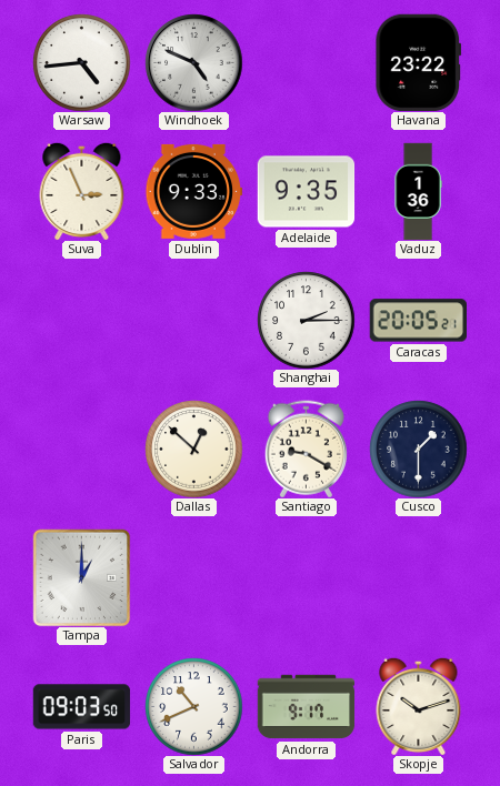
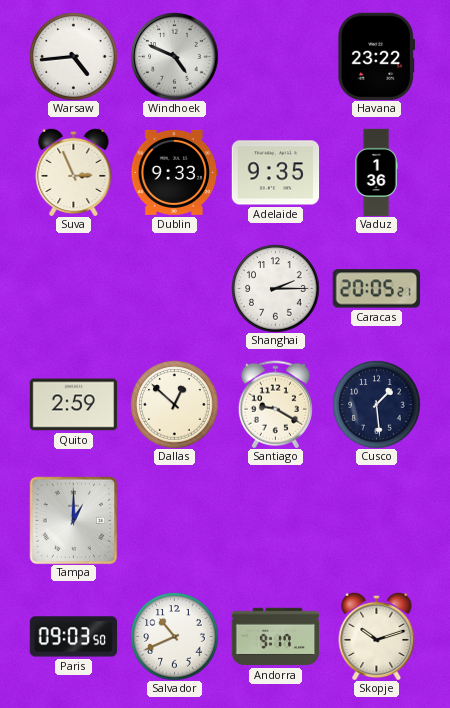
Quito: none -> 2:59 (73, 405)
Cusco: 1:30 -> 1:29 (376, 404)
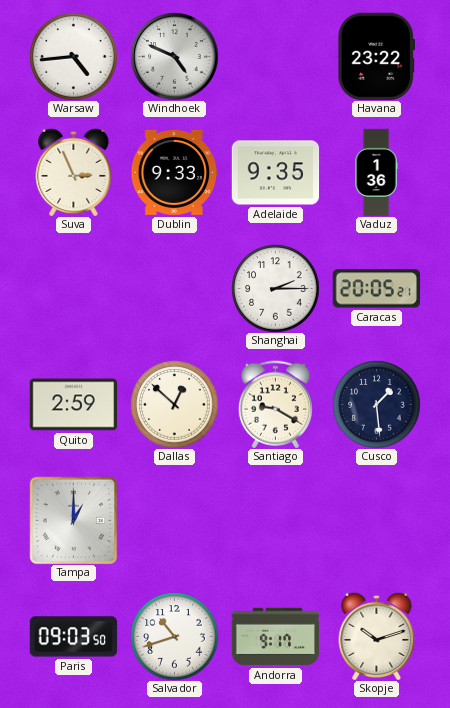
Salvador: 10:41 -> 10:42 (174, 636)
